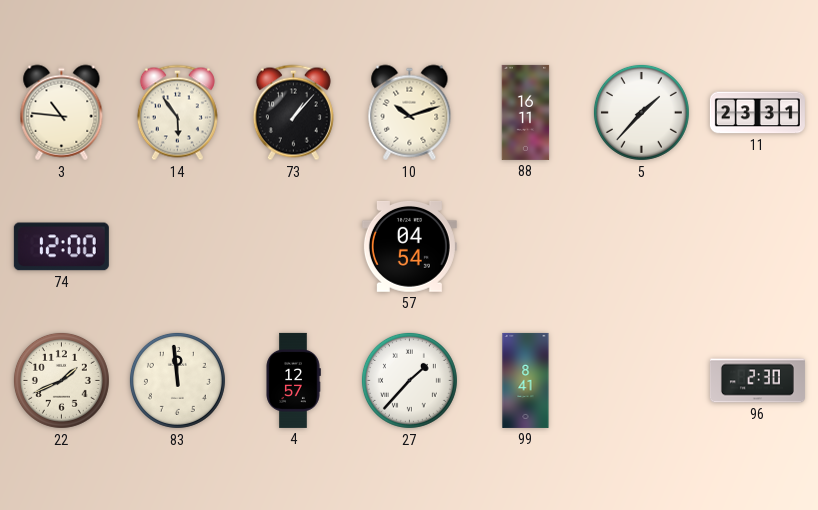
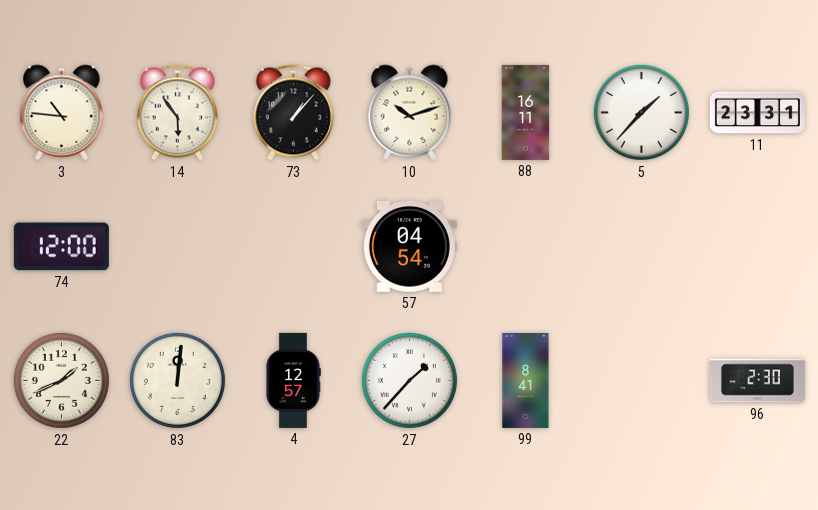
83: 11:59 -> 12:01 (177, 380)
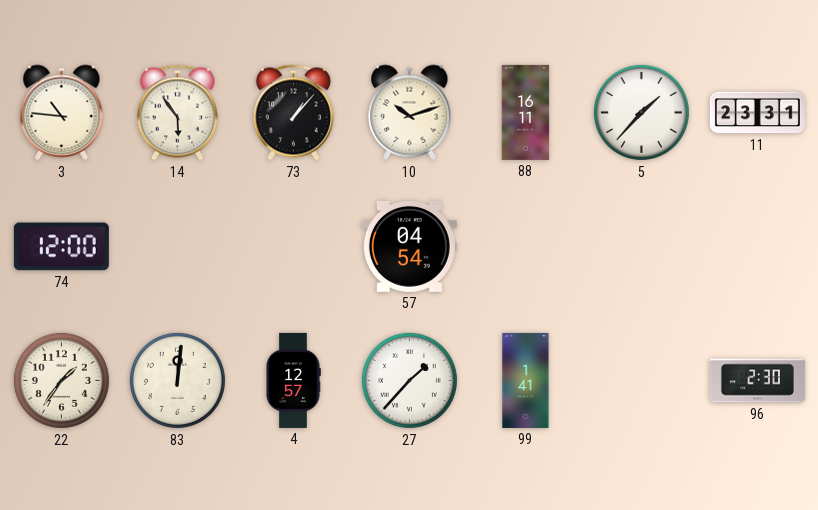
22: 1:41 -> 1:36 (61, 380)
99: 8:41 -> 1:41 (526, 380)
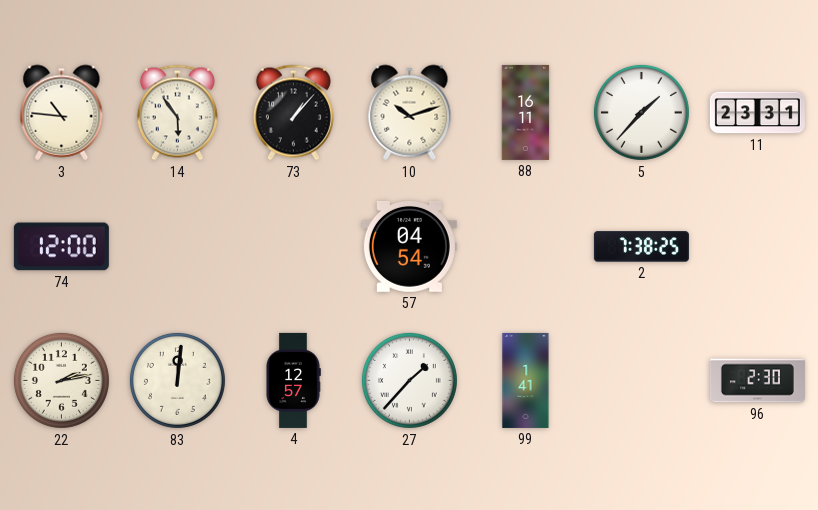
2: none -> 7:38 (641, 247)
22: 1:36 -> 2:13 (61, 380)
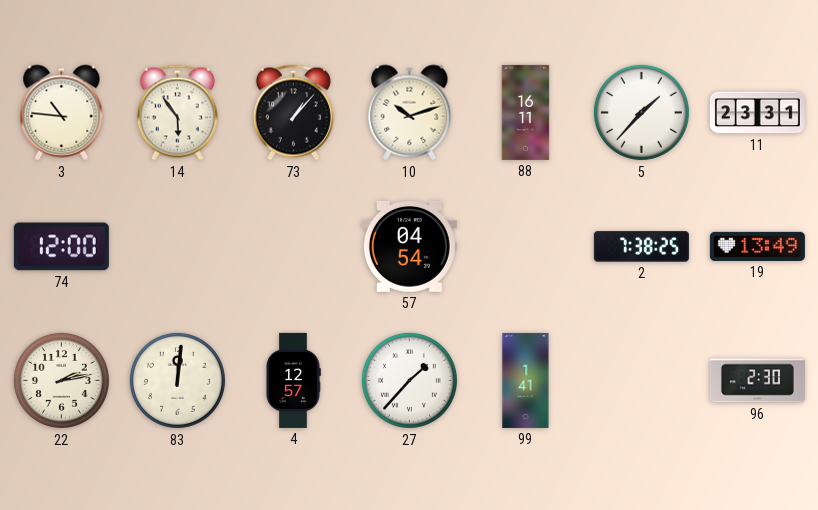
19: none -> 13:49 (757, 246)
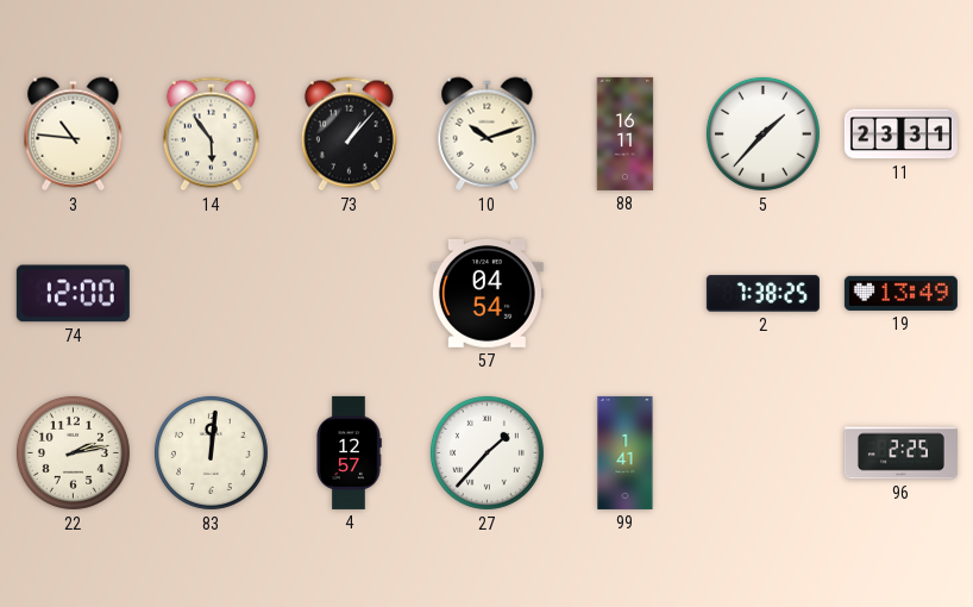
96: 2:30 -> 2:25 (900, 453)
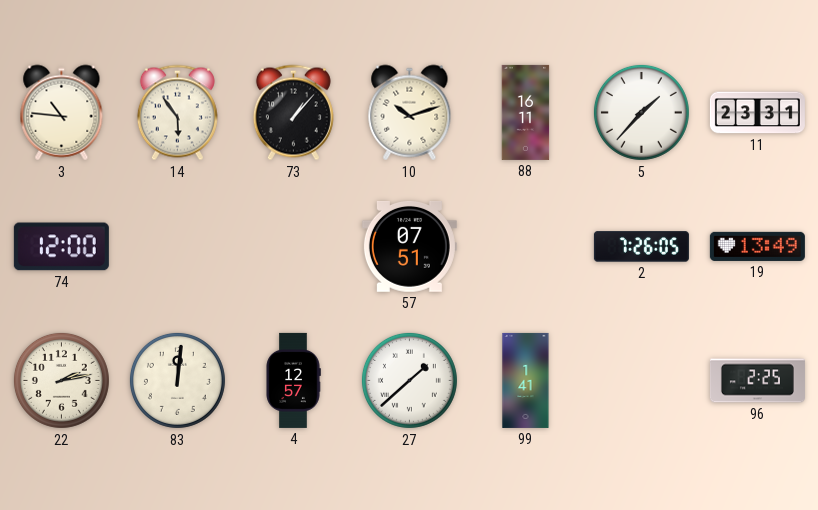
57: 04:54 -> 07:51 (409, 246)
2: 7:38 -> 7:26 (641, 247)
27: 1:37 -> 1:38 (409, 380)
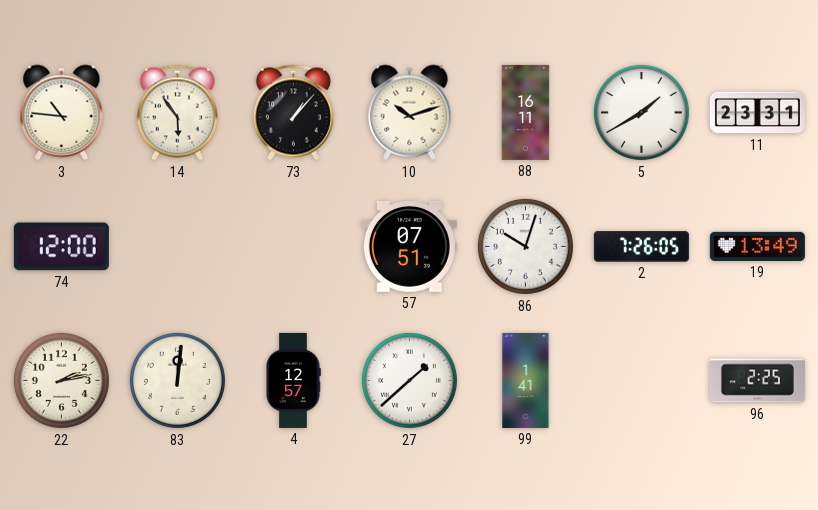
5: 1:37 -> 1:40 (641, 112)
86: none -> 10:03 (525, 246)
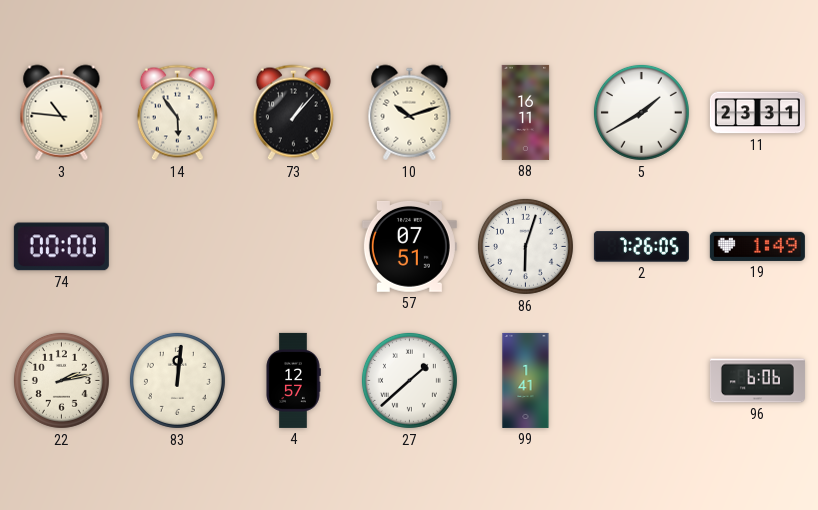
74: 12:00 -> 00:00 (61, 247)
86: 10:03 -> 6:03 (525, 246)
19: 13:49 -> 1:49 (757, 246)
96: 2:25 -> 6:06 (757, 381)
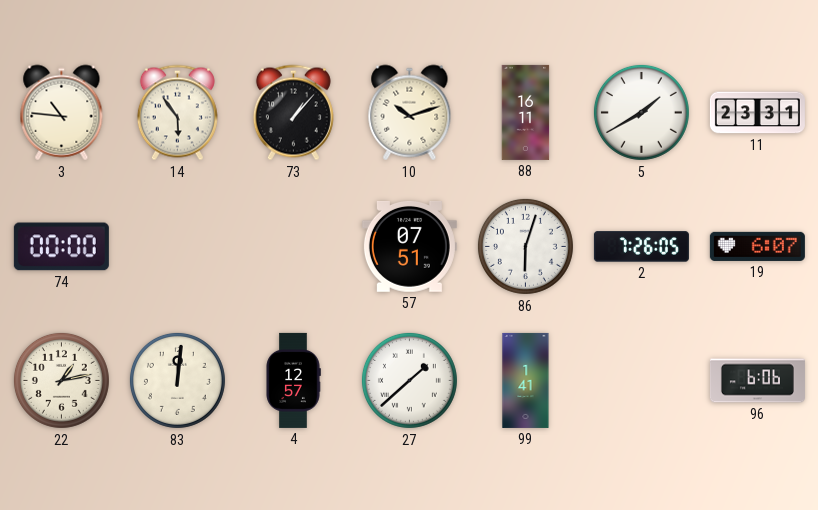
19: 1:49 -> 6:07 (757, 246)
22: 2:13 -> 1:13 (61, 380)
